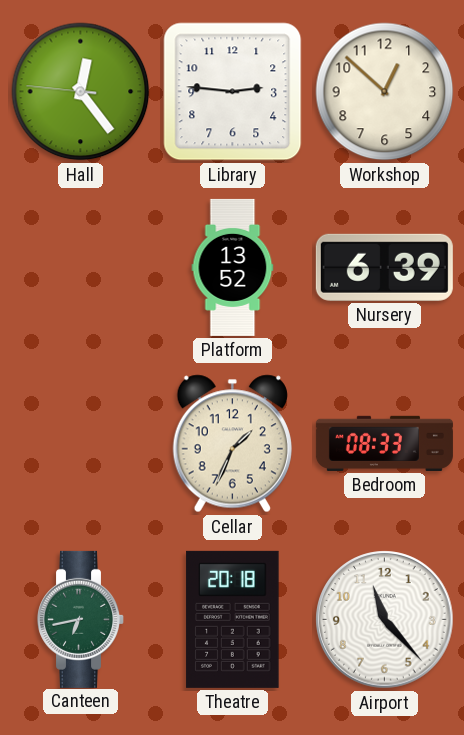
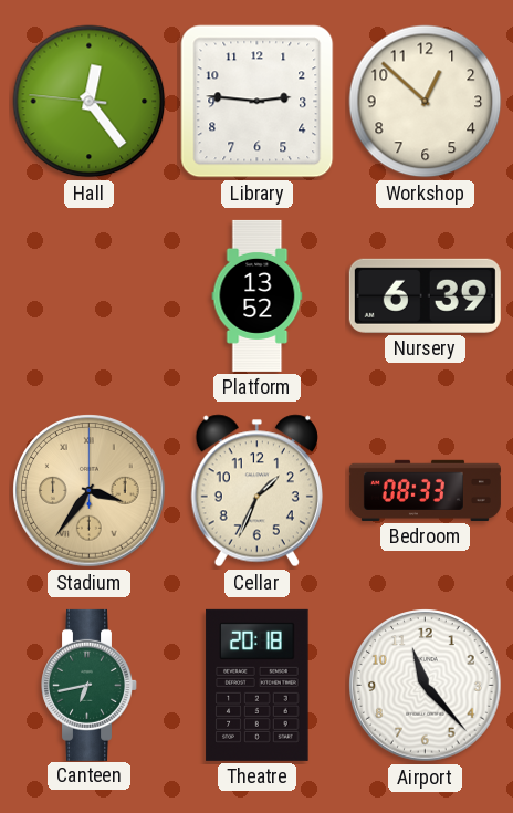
Stadium: none -> 3:36 (90, 491)
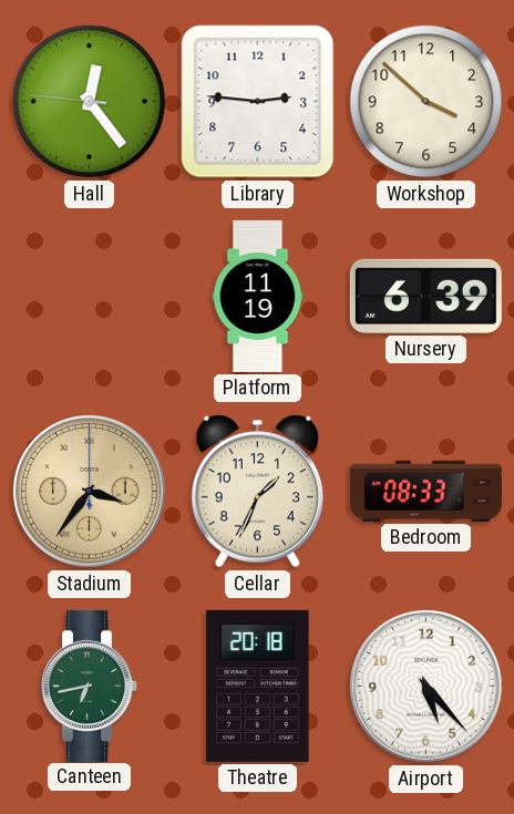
Workshop: 12:52 -> 3:52 (426, 102)
Platform: 13:52 -> 11:19 (258, 296)
Airport: 11:23 -> 5:23 (426, 687)
